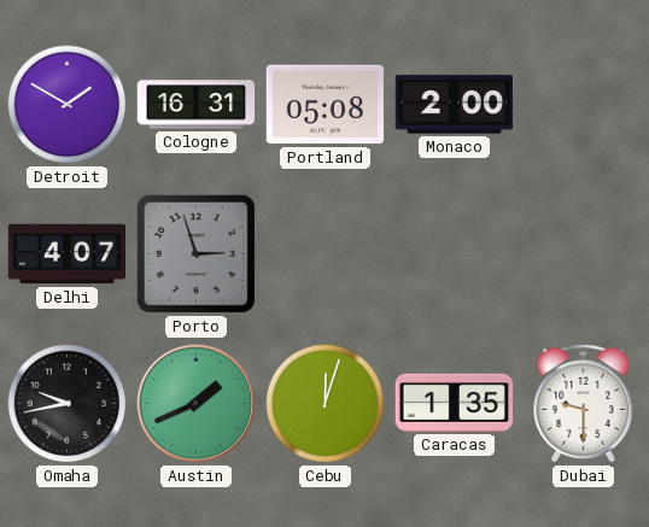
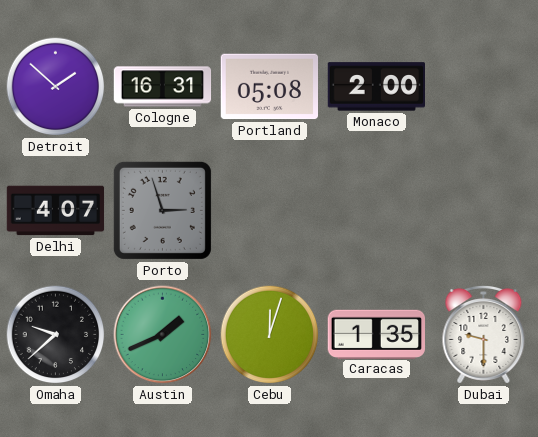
Detroit: 1:50 -> 1:52 (56, 87)
Omaha: 9:43 -> 9:38 (56, 335)
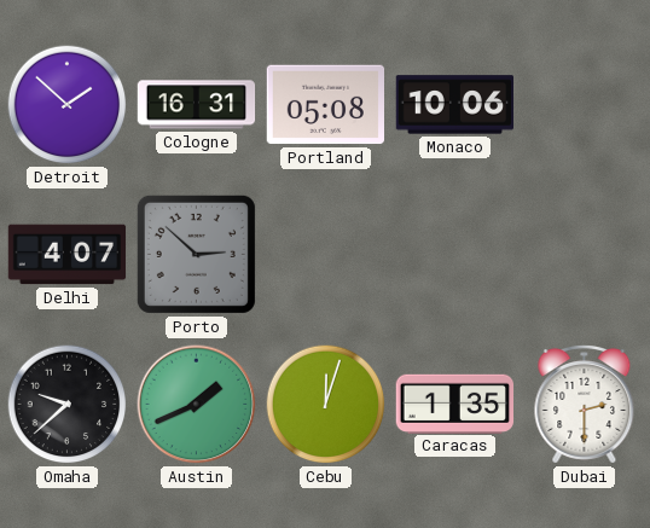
Monaco: 2:00 -> 10:06 (455, 105)
Porto: 2:57 -> 2:52 (196, 254)
Dubai: 9:30 -> 2:30 (585, 405)
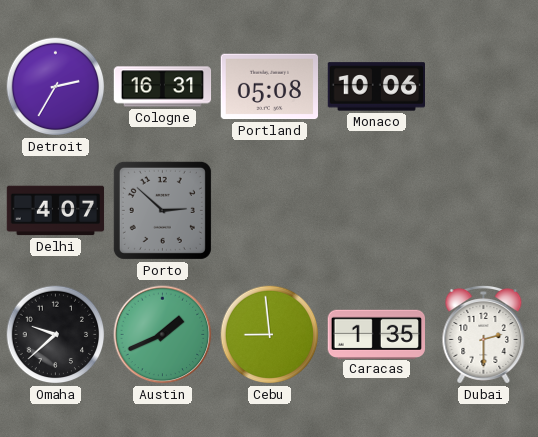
Detroit: 1:52 -> 2:35 (56, 87)
Cebu: 12:03 -> 8:59 (270, 335)
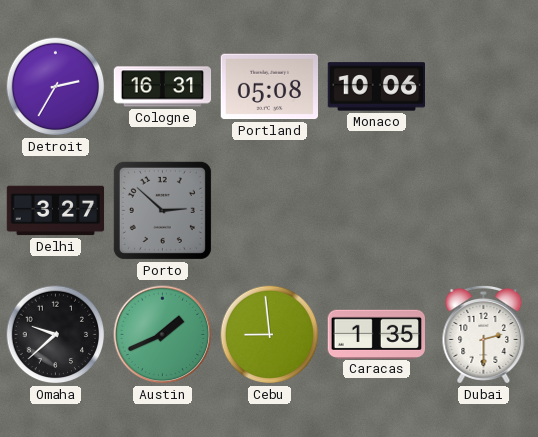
Delhi: 4:07 -> 3:27 (56, 211)
